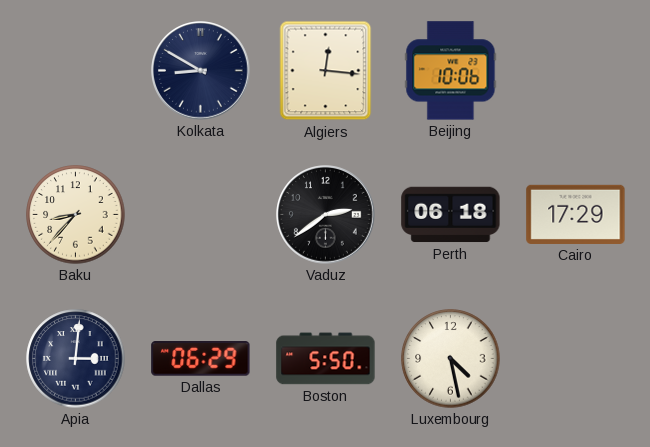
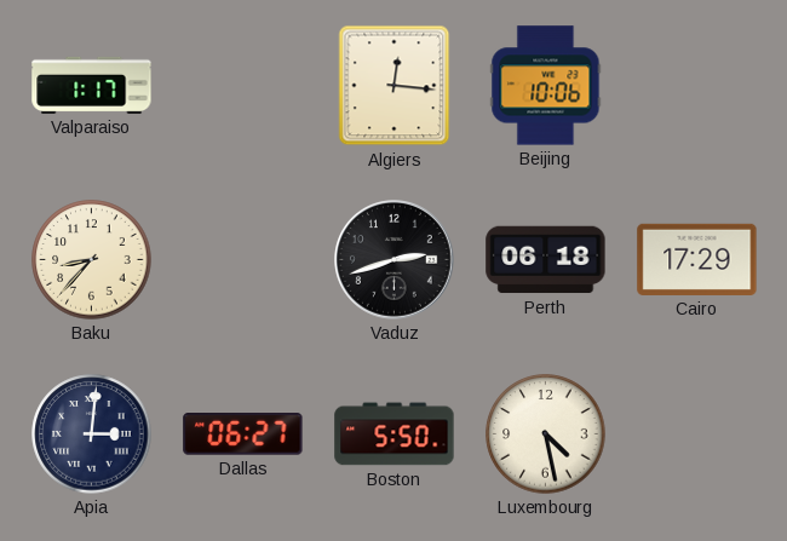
Valparaiso: none -> 1:17 (92, 85)
Kolkata: 8:50 -> none (201, 71)
Vaduz: 2:39 -> 2:42 (395, 260)
Dallas: 06:29 -> 06:27 (243, 434)
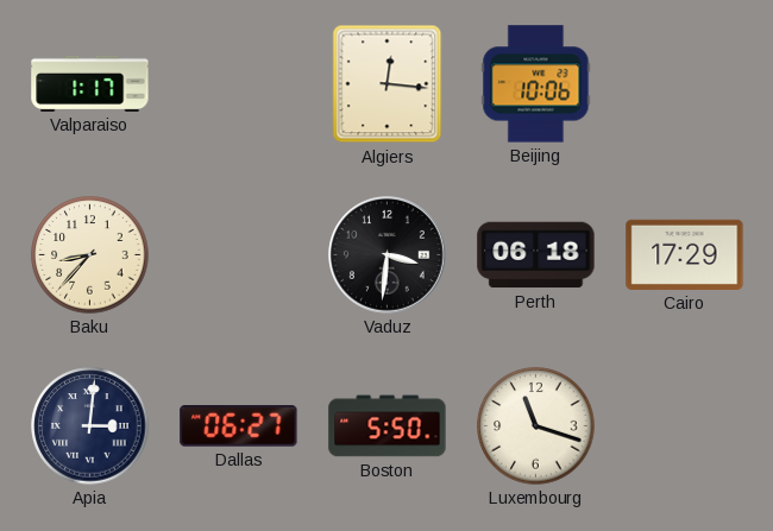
Vaduz: 2:42 -> 3:31 (388, 255)
Luxembourg: 4:28 -> 11:18 (536, 426)
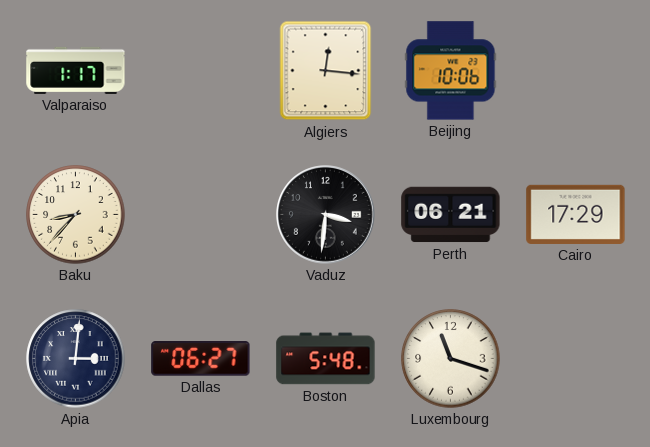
Perth: 06:18 -> 06:21 (451, 215)
Boston: 5:50 -> 5:48 (326, 359)
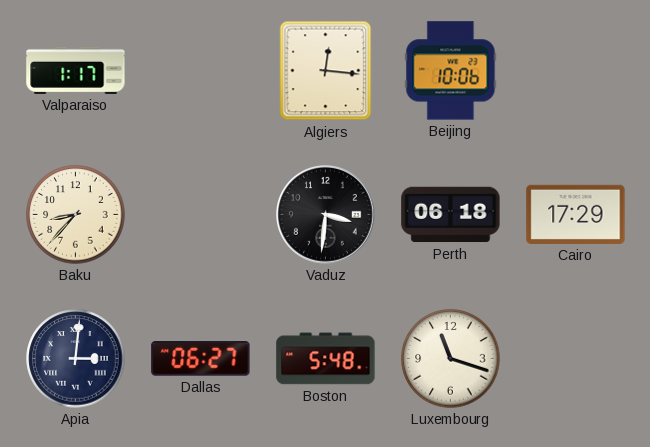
Perth: 06:21 -> 06:18 (451, 215)
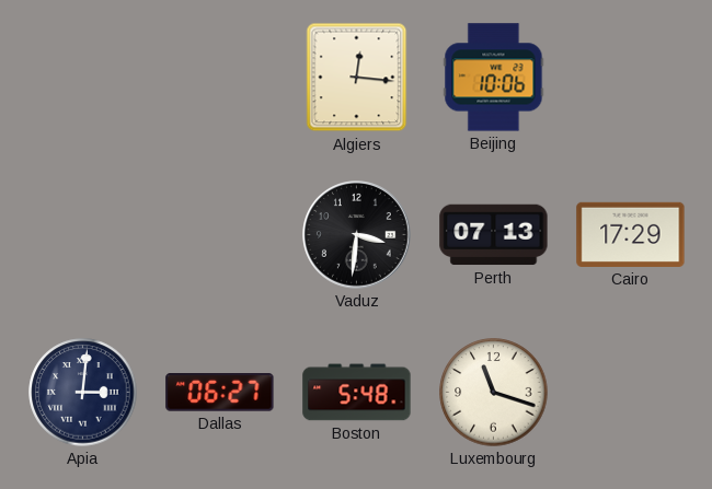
Valparaiso: 1:17 -> none (76, 70)
Baku: 8:37 -> none (76, 215)
Perth: 06:18 -> 07:13 (494, 235)
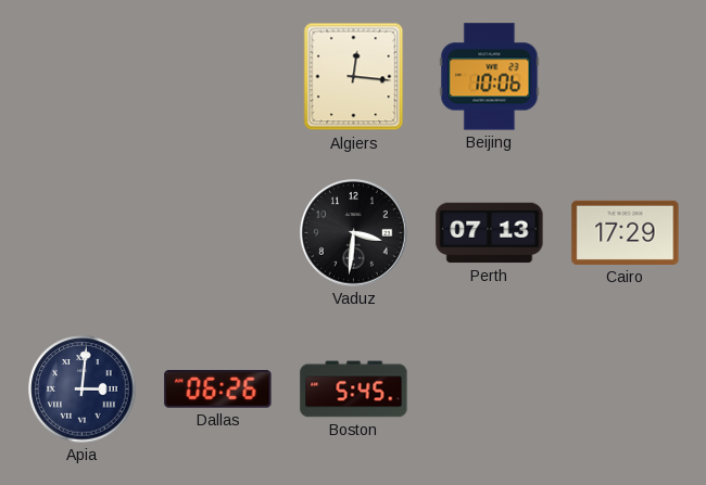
Dallas: 06:27 -> 06:26 (218, 390)
Boston: 5:48 -> 5:45 (354, 390)
Luxembourg: 11:18 -> none (494, 393)
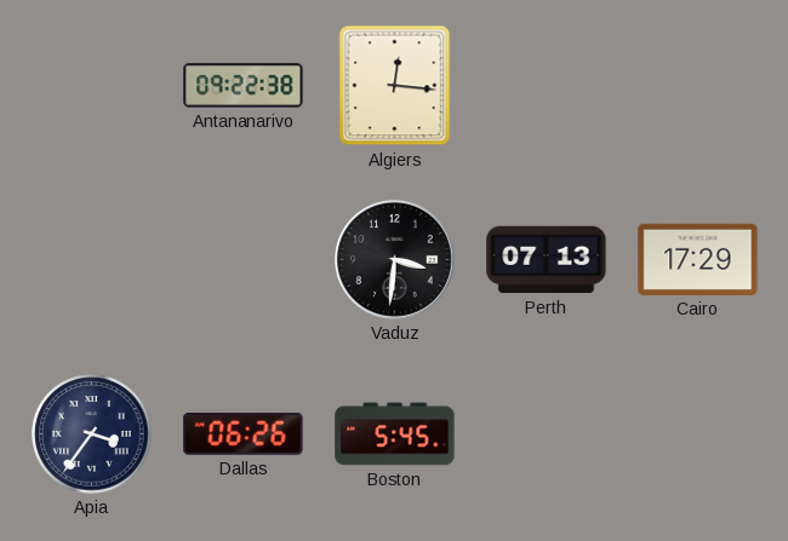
Antananarivo: none -> 09:22 (244, 86)
Beijing: 10:06 -> none (490, 77)
Apia: 3:01 -> 3:36 (92, 434)
